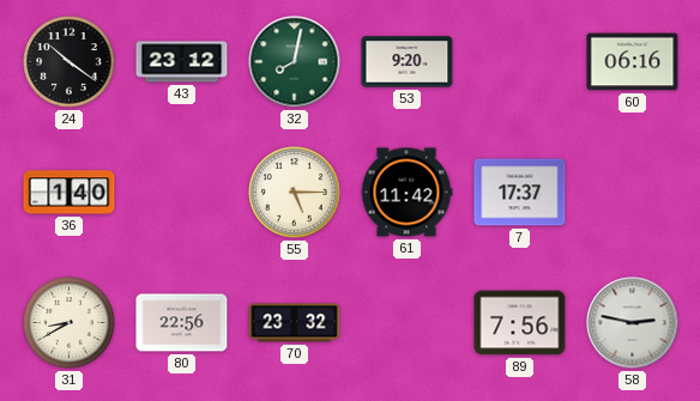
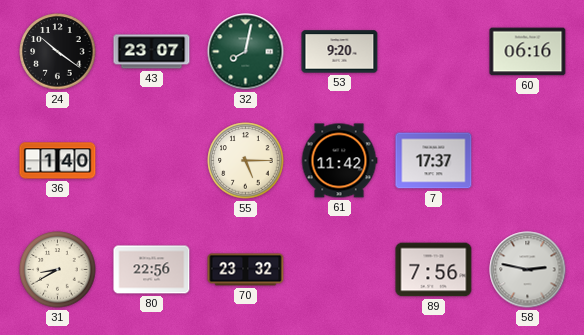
43: 23:12 -> 23:07 (152, 52)
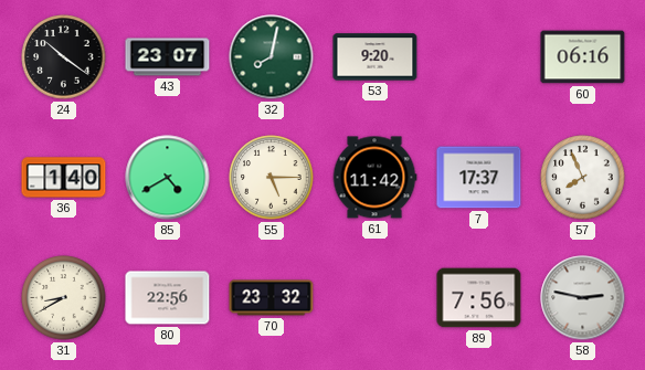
85: none -> 4:40 (168, 178)
57: none -> 7:56 (583, 178)
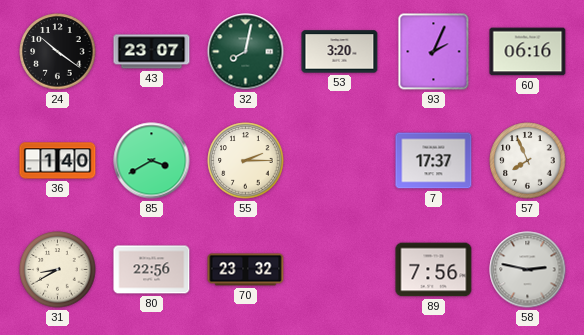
53: 9:20 -> 3:20 (340, 52)
93: none -> 2:04 (434, 52)
85: 4:40 -> 3:40 (152, 161)
55: 5:15 -> 2:15 (246, 161)
61: 11:42 -> none (374, 178)
